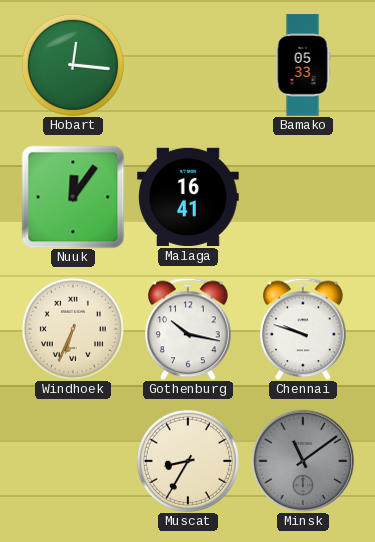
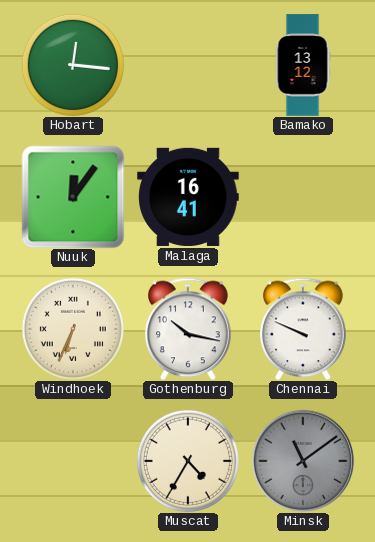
Bamako: 05:33 -> 13:12 (303, 65)
Chennai: 9:48 -> 9:49 (303, 329)
Muscat: 8:35 -> 4:35 (188, 461)
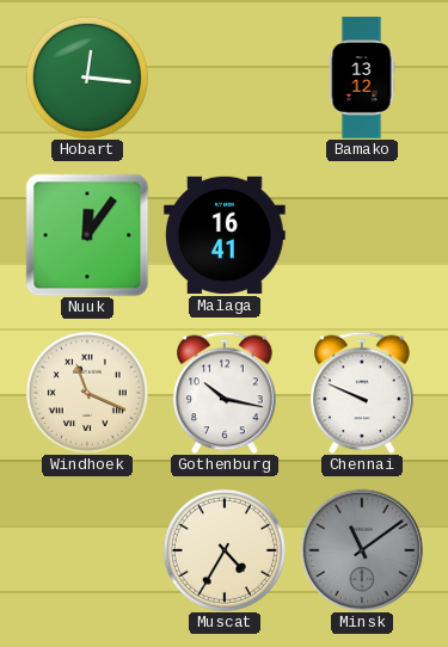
Windhoek: 6:34 -> 11:19 (87, 393)
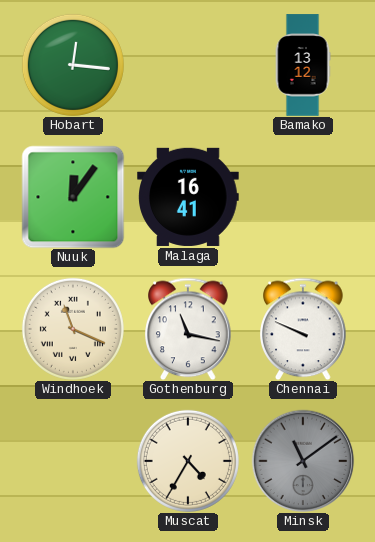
Gothenburg: 10:17 -> 11:17 (188, 329)
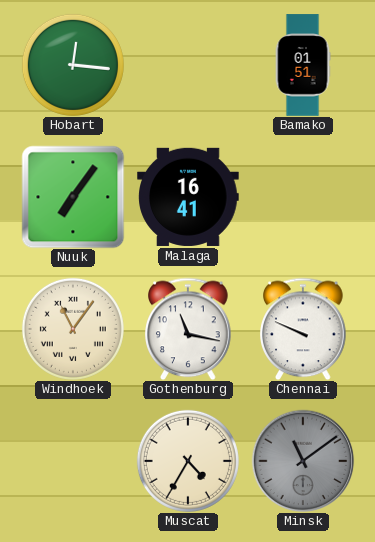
Bamako: 13:12 -> 01:51 (303, 65)
Nuuk: 12:06 -> 7:06 (73, 197)
Windhoek: 11:19 -> 11:06 (73, 329)
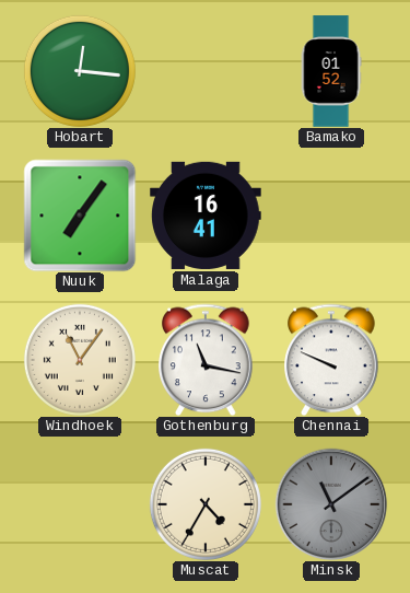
Bamako: 01:51 -> 01:52 (331, 71)
